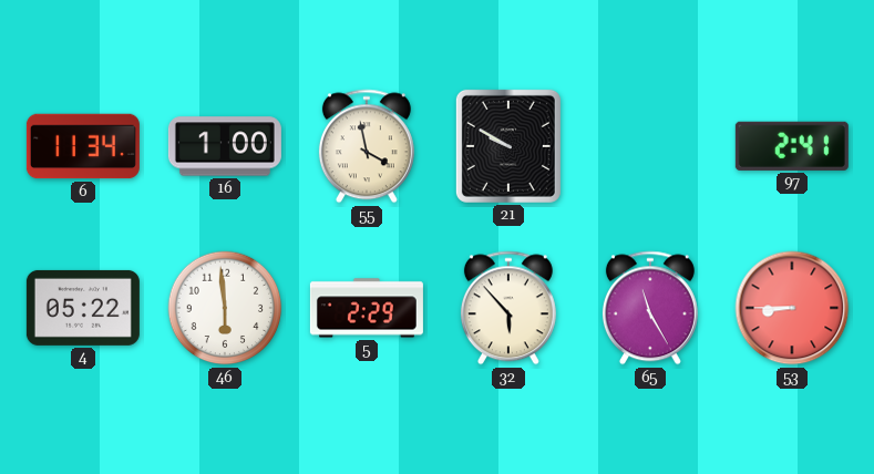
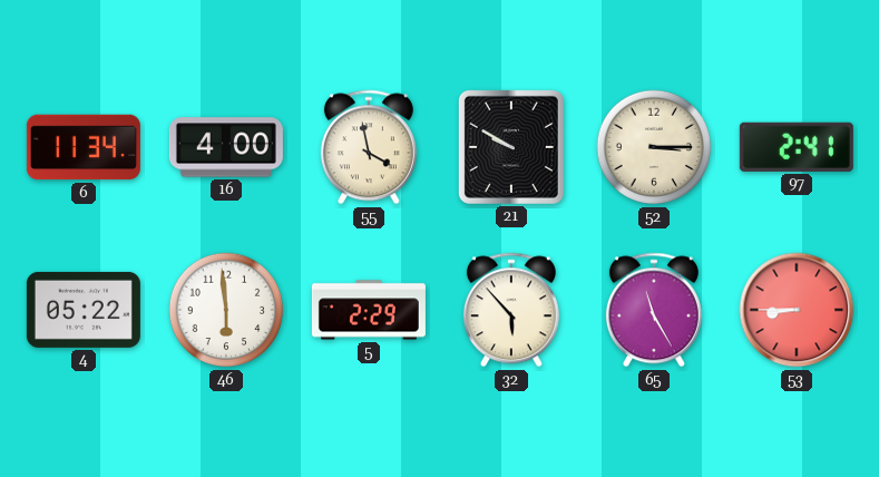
16: 1:00 -> 4:00 (226, 147)
52: none -> 3:15 (654, 147)
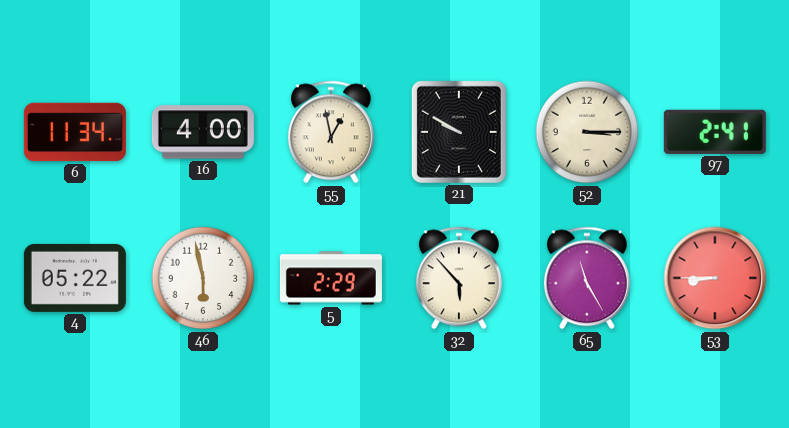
55: 3:58 -> 12:58 (331, 132)
46: 5:59 -> 5:58 (203, 278)
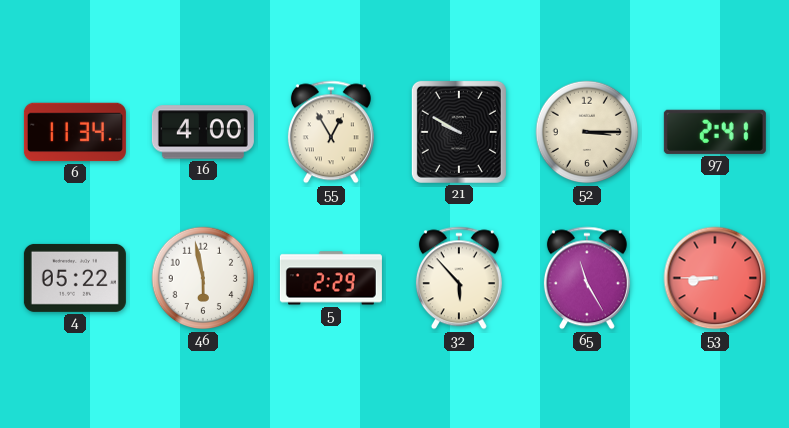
55: 12:58 -> 12:55 (331, 132)
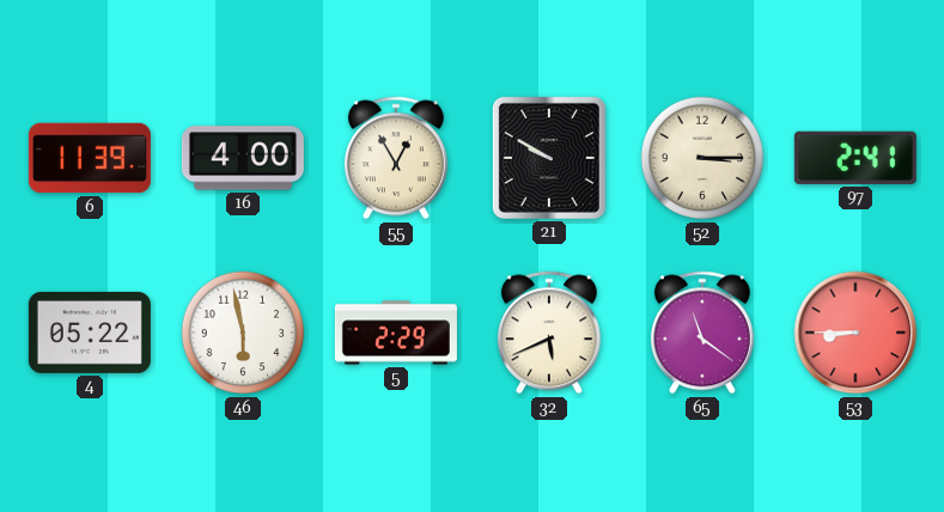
6: 11:34 -> 11:39 (90, 158)
32: 5:53 -> 5:41 (549, 333)
65: 11:25 -> 11:21 (702, 333)
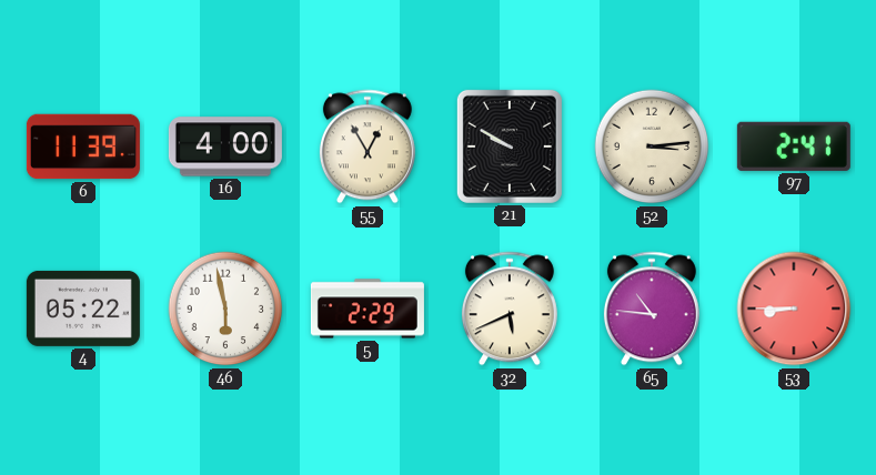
52: 3:15 -> 3:14 (652, 146)
65: 11:21 -> 10:46 (652, 309)
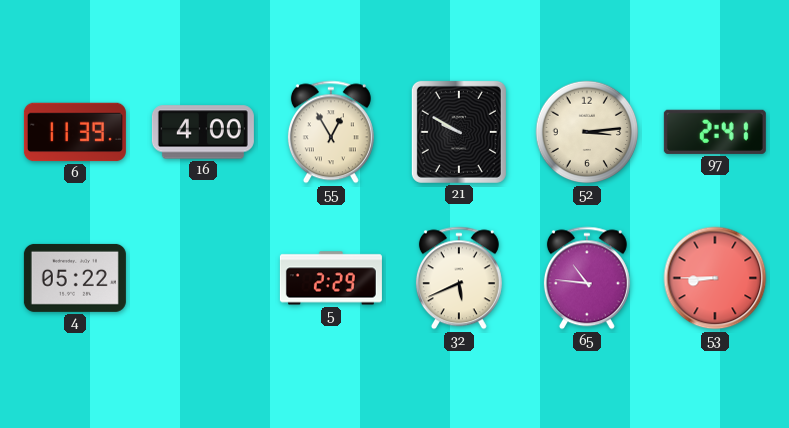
46: 5:58 -> none (225, 309)
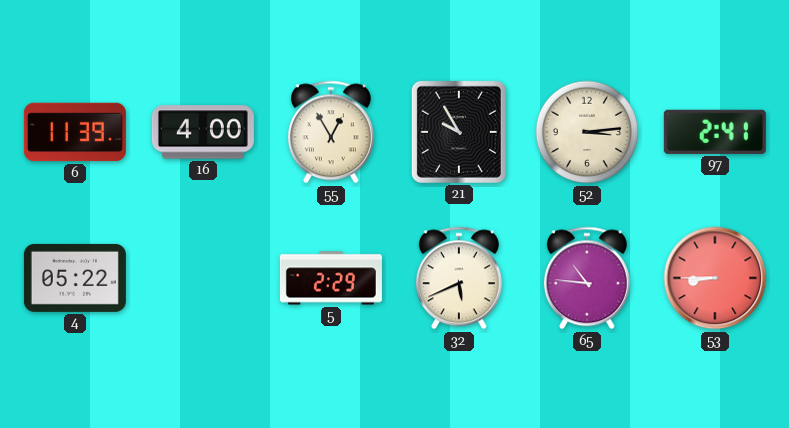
21: 9:50 -> 9:55 (459, 132)
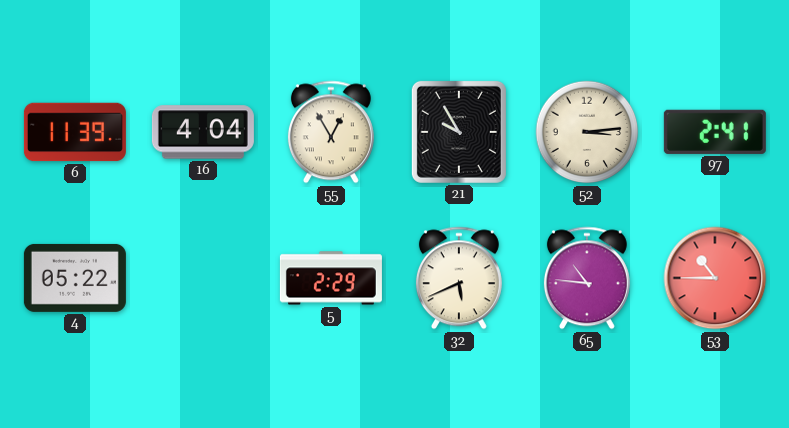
16: 4:00 -> 4:04 (203, 132)
53: 8:45 -> 10:45 (715, 278)
